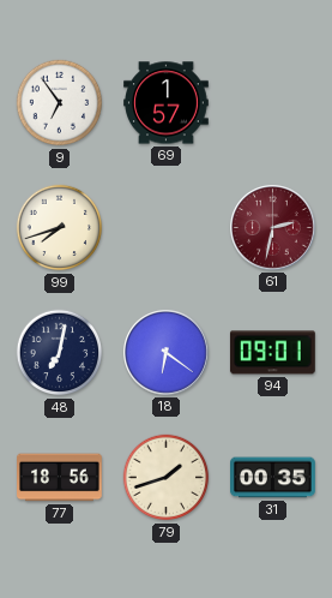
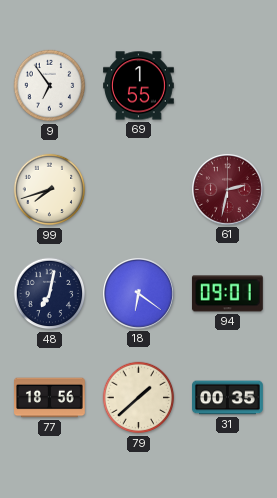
69: 1:57 -> 1:55 (139, 86)
79: 1:42 -> 1:38 (139, 398)
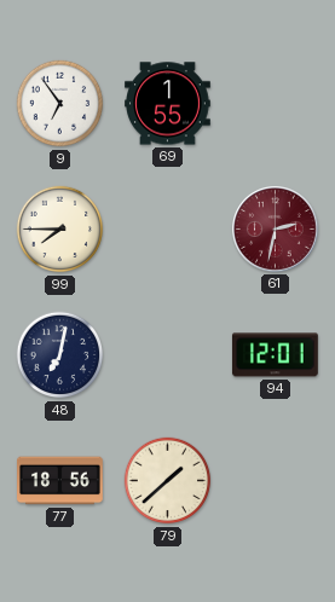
99: 7:42 -> 7:45 (60, 230)
18: 6:21 -> none (139, 294)
94: 09:01 -> 12:01 (275, 355)
31: 00:35 -> none (228, 398)
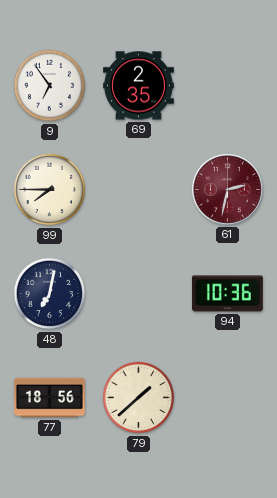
69: 1:55 -> 2:35 (139, 86)
94: 12:01 -> 10:36 (227, 294)
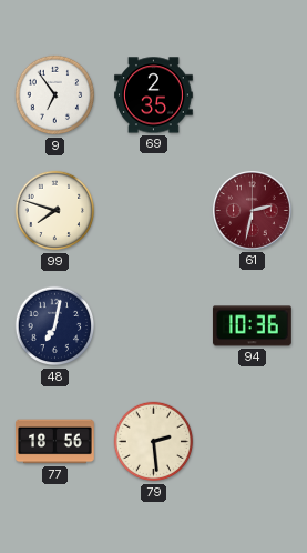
99: 7:45 -> 7:48 (55, 211)
79: 1:38 -> 2:29 (154, 442)
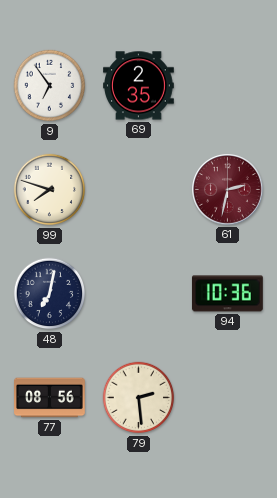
77: 18:56 -> 08:56 (50, 398)
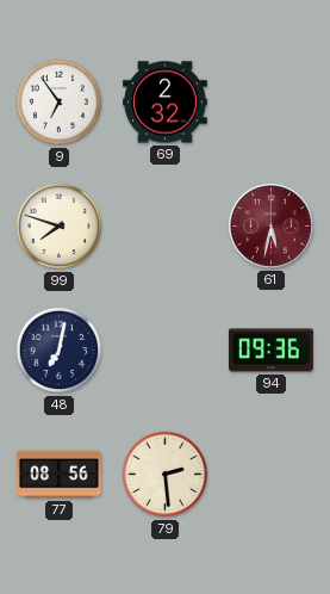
69: 2:35 -> 2:32 (166, 103)
61: 2:32 -> 5:32 (272, 227)
94: 10:36 -> 09:36 (270, 351)
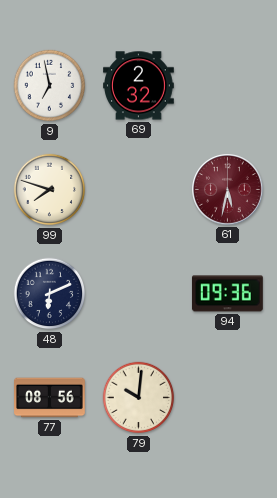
9: 6:54 -> 6:58 (50, 86)
48: 7:02 -> 6:11 (50, 294)
79: 2:29 -> 10:01 (139, 398)
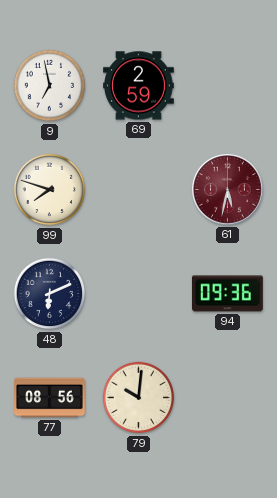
69: 2:32 -> 2:59 (139, 86)
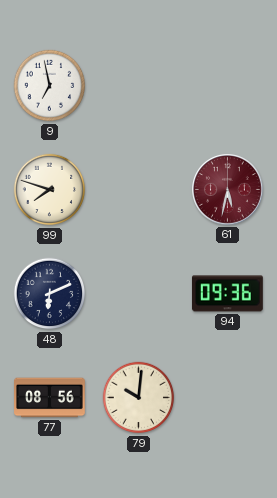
69: 2:59 -> none (139, 86)
